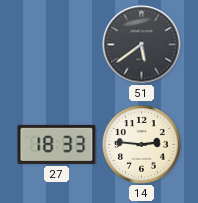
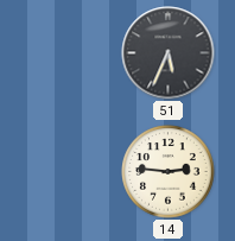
51: 5:39 -> 5:34 (169, 53)
27: 18:33 -> none (57, 144)
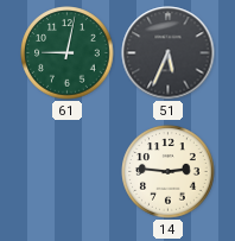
61: none -> 9:02 (68, 53)
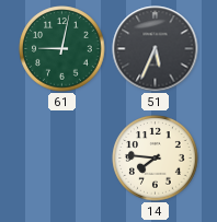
14: 2:46 -> 7:46 (156, 159)
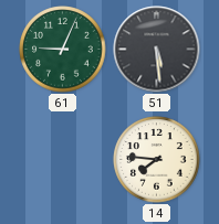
61: 9:02 -> 9:04 (63, 50)
51: 5:34 -> 5:29 (157, 50)
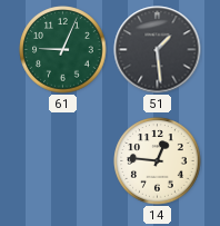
51: 5:29 -> 1:29 (158, 50)
14: 7:46 -> 12:46 (158, 161)
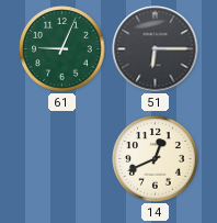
51: 1:29 -> 6:15 (156, 49)
14: 12:46 -> 12:41 (156, 159)
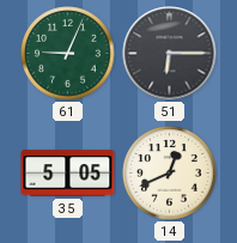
35: none -> 5:05 (68, 174)
